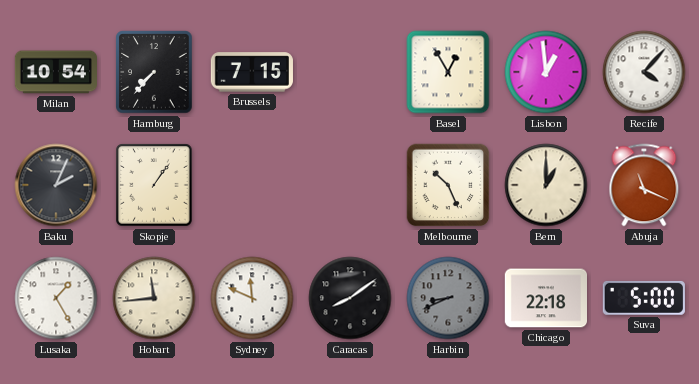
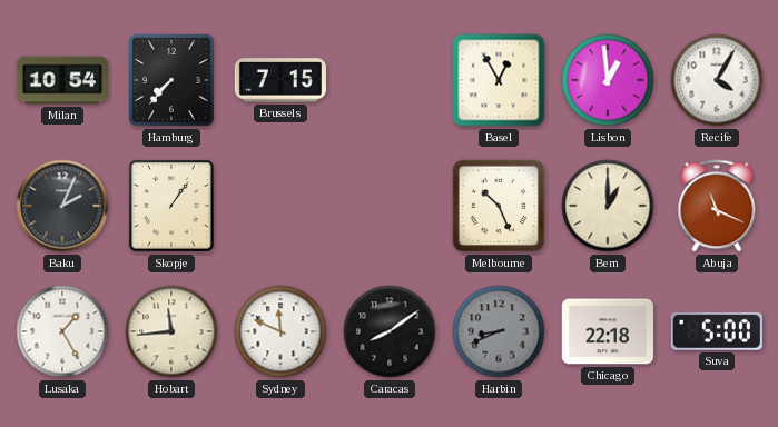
Recife: 4:07 -> 4:05 (717, 80)
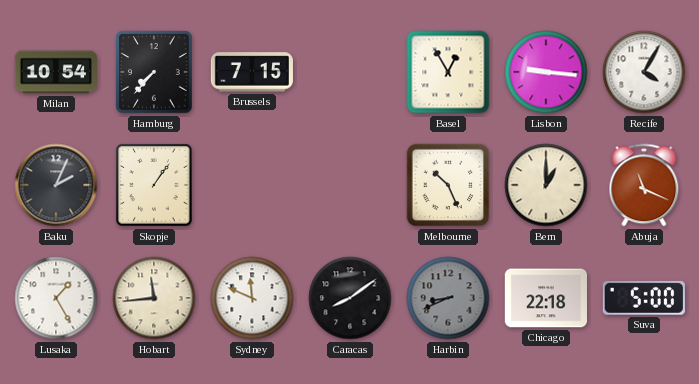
Lisbon: 12:59 -> 9:16 (546, 72)
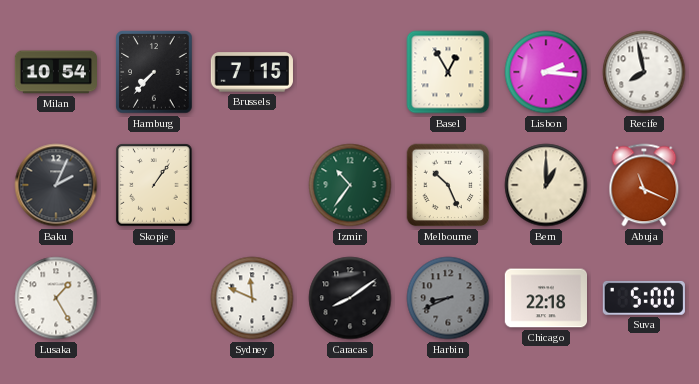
Lisbon: 9:16 -> 2:16 (546, 72)
Recife: 4:05 -> 7:58 (644, 72)
Izmir: none -> 10:36 (350, 185)
Hobart: 11:44 -> none (154, 298)
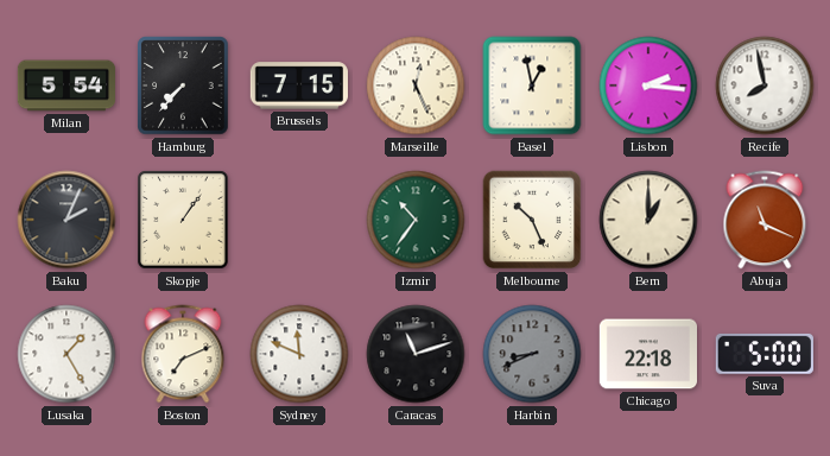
Milan: 10:54 -> 5:54 (65, 85)
Marseille: none -> 12:26 (416, 85)
Basel: 12:55 -> 12:58 (532, 85)
Boston: none -> 7:11 (183, 354)
Caracas: 8:09 -> 11:12 (416, 354)
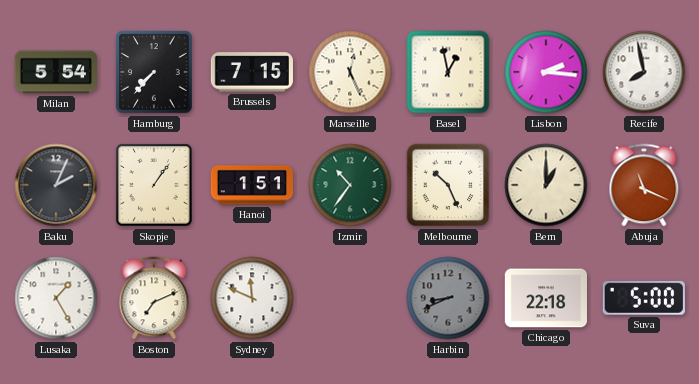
Hanoi: none -> 1:51 (251, 185)
Caracas: 11:12 -> none (416, 354)
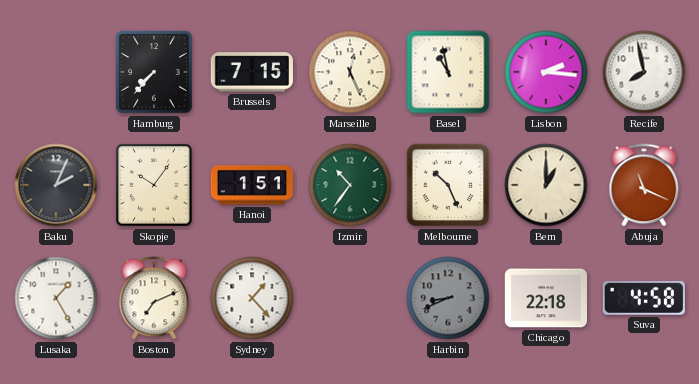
Milan: 5:54 -> none (55, 72)
Basel: 12:58 -> 10:58 (448, 72)
Skopje: 1:06 -> 10:06 (154, 185)
Sydney: 11:49 -> 1:23 (252, 298)
Suva: 5:00 -> 4:58 (644, 298)
